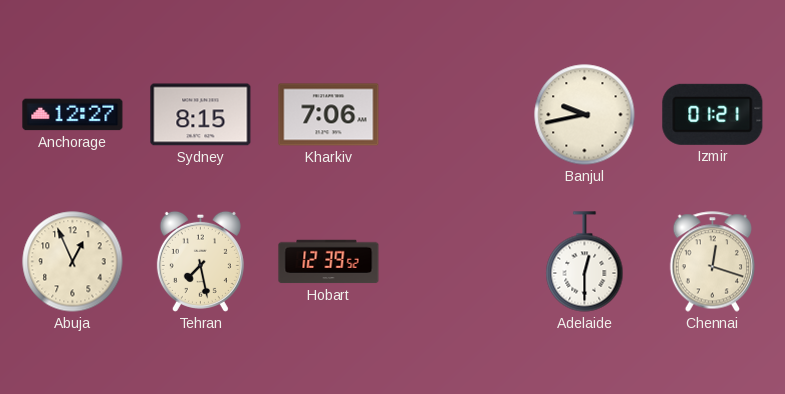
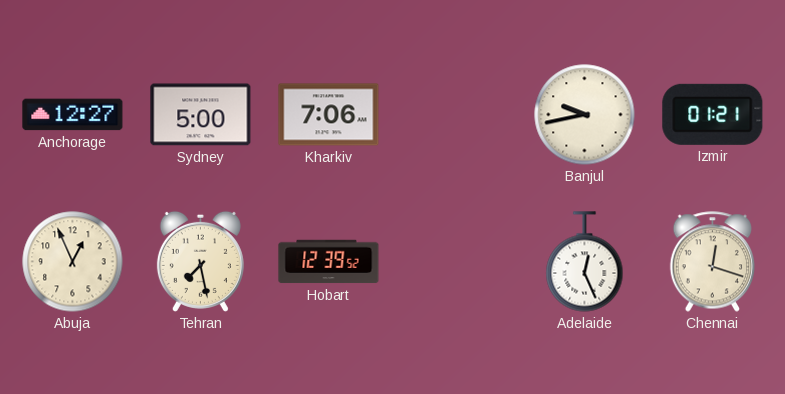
Sydney: 8:15 -> 5:00 (201, 115)
Adelaide: 12:30 -> 12:26 (585, 262)
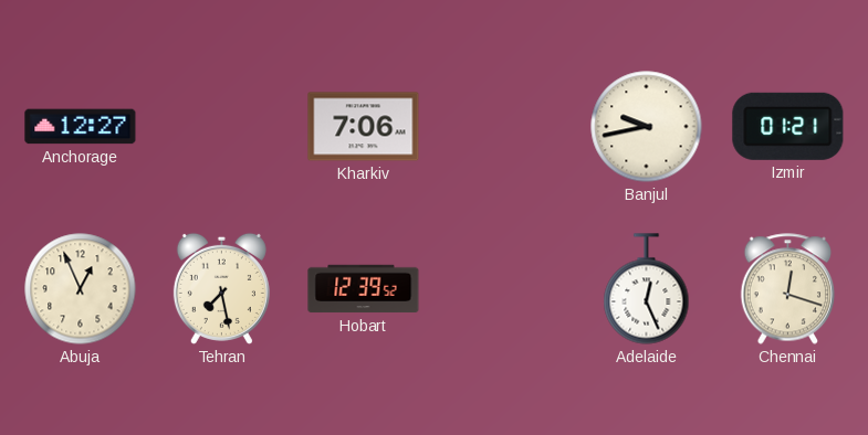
Sydney: 5:00 -> none (201, 115)
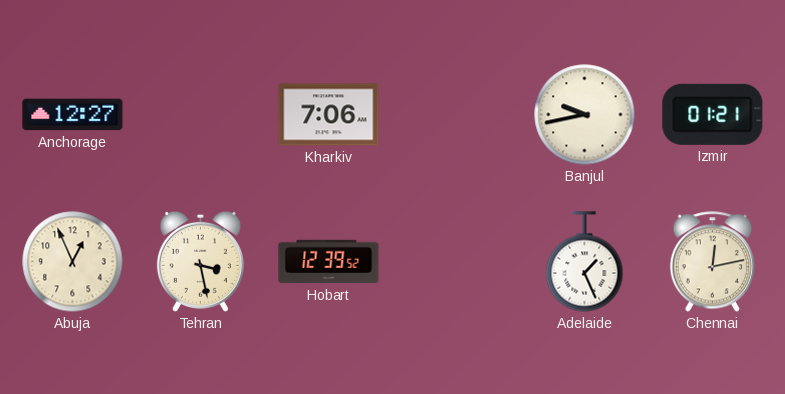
Tehran: 7:28 -> 3:28 (200, 261)
Adelaide: 12:26 -> 1:26 (585, 262)
Chennai: 12:18 -> 12:13 (713, 262)
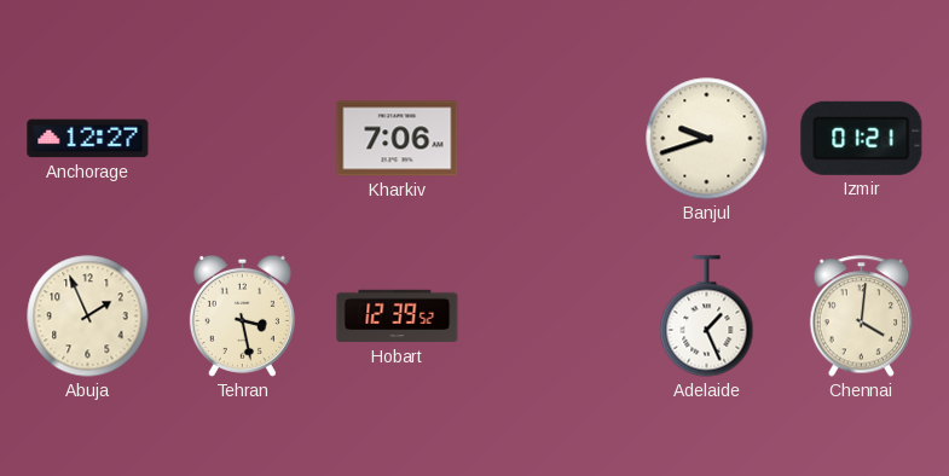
Banjul: 9:43 -> 9:42 (707, 139)
Abuja: 12:56 -> 1:56 (88, 317)
Chennai: 12:13 -> 4:01 (862, 317)
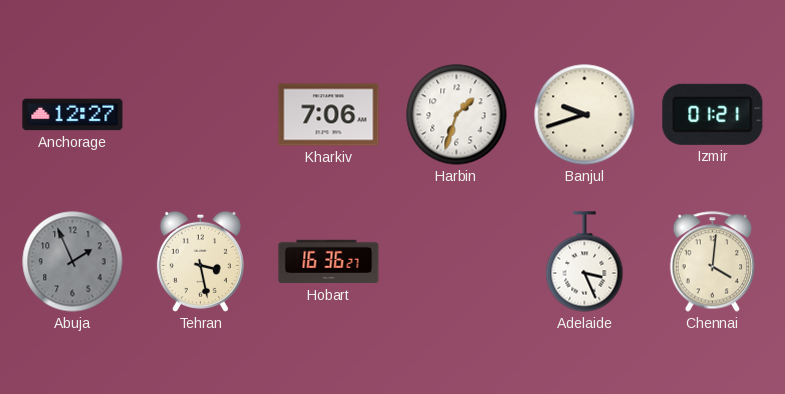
Harbin: none -> 1:33 (457, 115)
Abuja dial: cream -> grey (73, 262)
Hobart: 12:39 -> 16:36 (329, 262)
Adelaide: 1:26 -> 3:26 (585, 262)
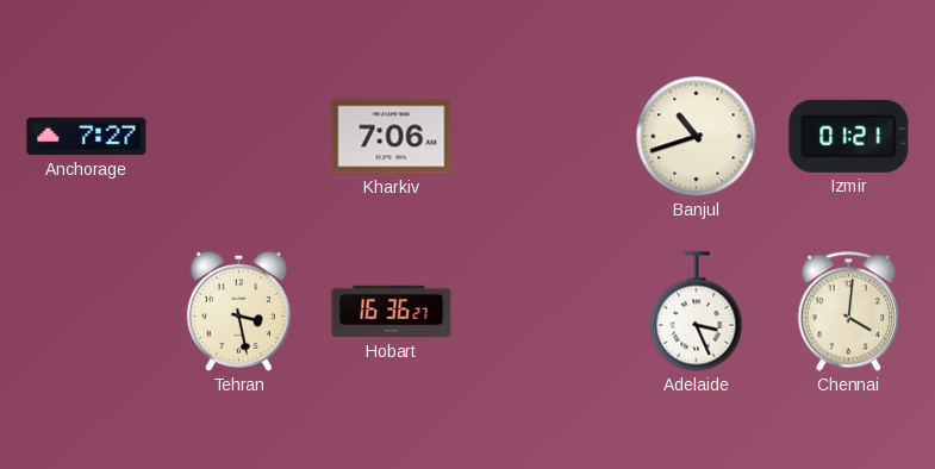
Anchorage: 12:27 -> 7:27 (87, 137)
Harbin: 1:33 -> none (457, 115)
Banjul: 9:42 -> 10:42 (697, 137)
Abuja: 1:56 -> none (73, 262)
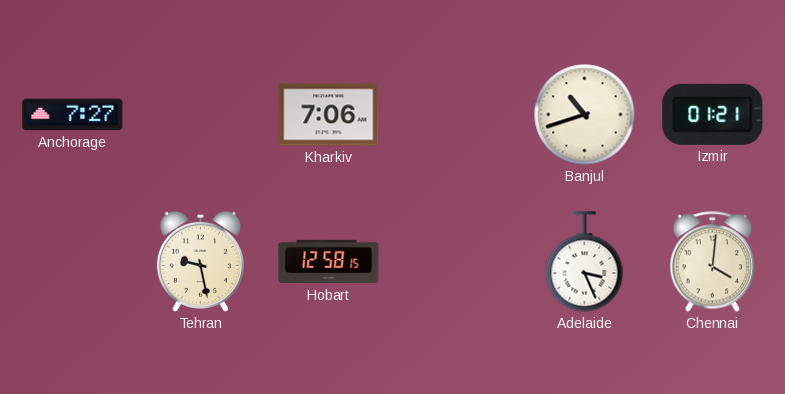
Tehran: 3:28 -> 9:28 (200, 261)
Hobart: 16:36 -> 12:58 (329, 262)
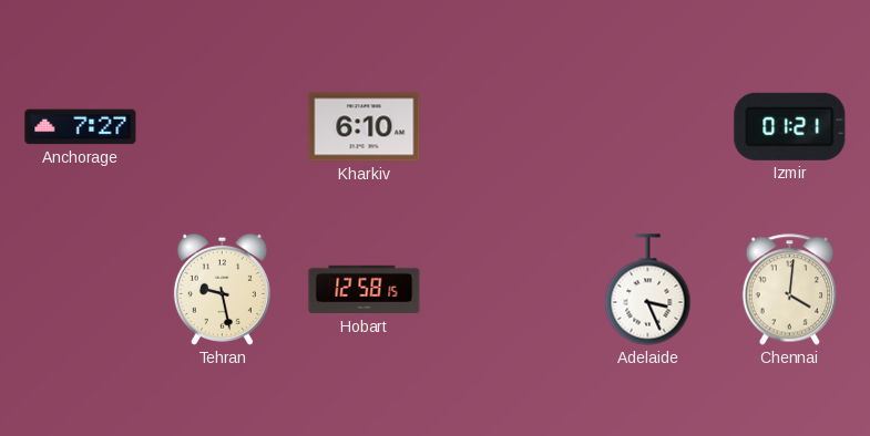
Kharkiv: 7:06 -> 6:10 (365, 127)
Banjul: 10:42 -> none (585, 115)
